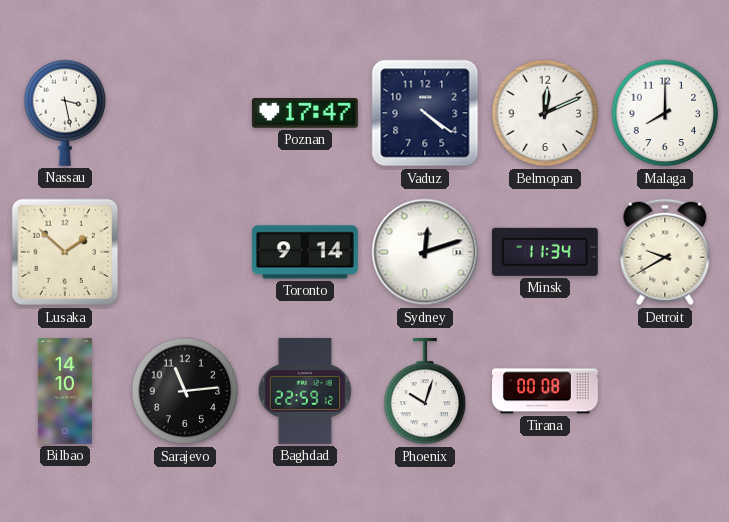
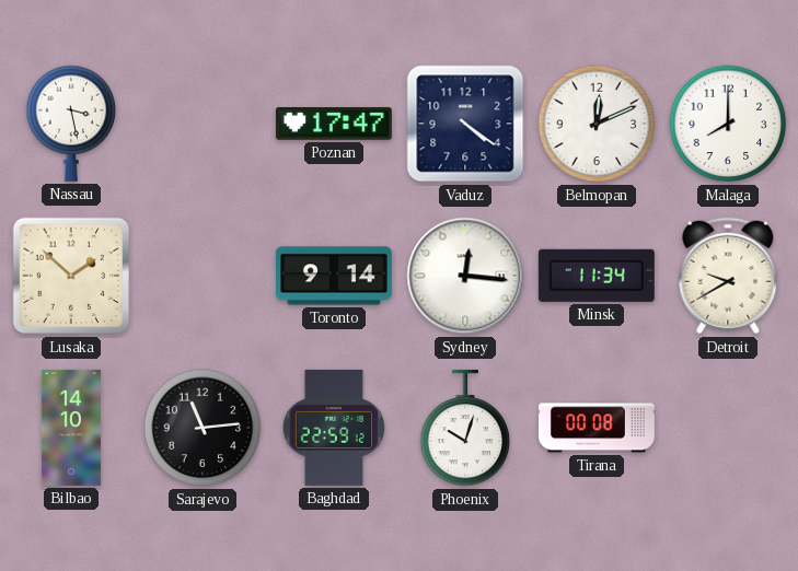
Sydney: 12:12 -> 12:16 (465, 276)
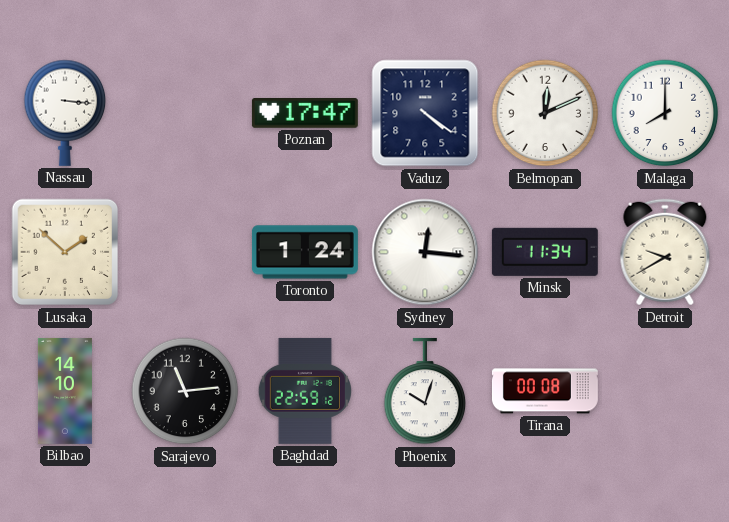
Nassau: 3:28 -> 3:16 (65, 113)
Toronto: 9:14 -> 1:24 (305, 252)
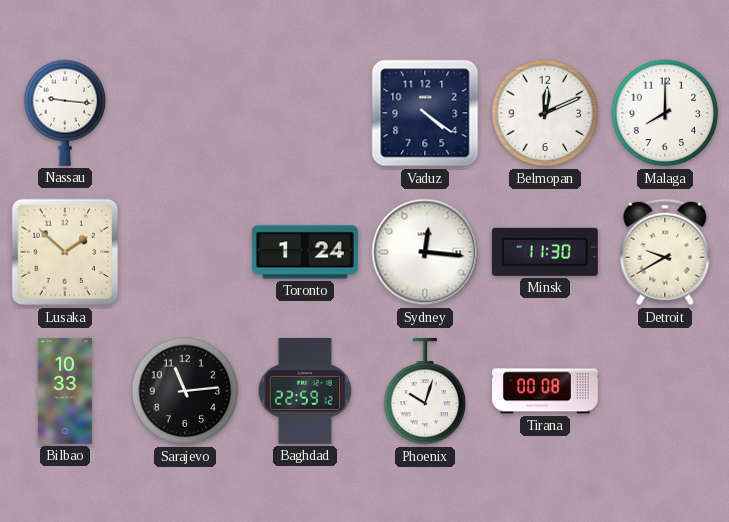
Nassau: 3:16 -> 9:16 (65, 113)
Poznan: 17:47 -> none (305, 114)
Minsk: 11:34 -> 11:30 (545, 252)
Bilbao: 14:10 -> 10:33 (65, 391)
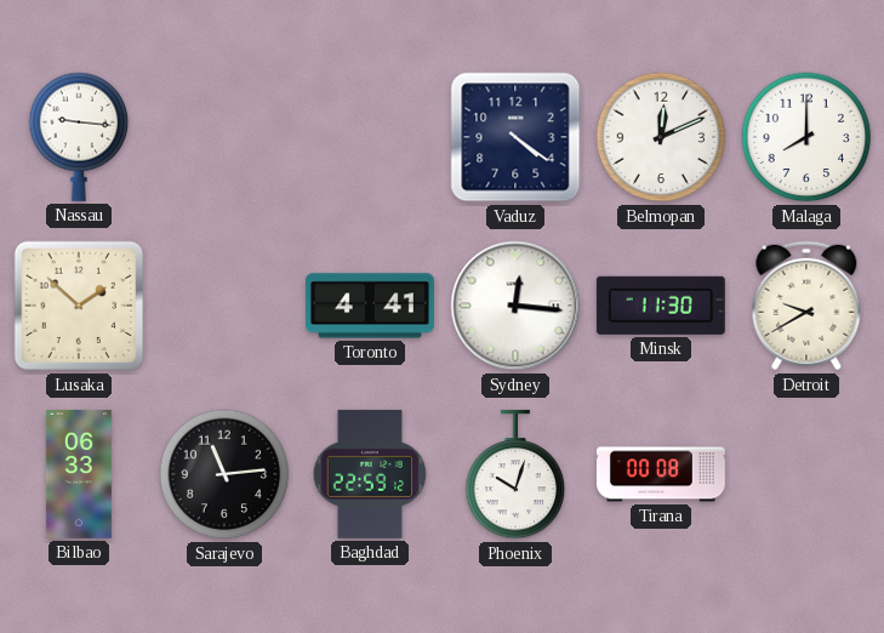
Toronto: 1:24 -> 4:41 (370, 306)
Bilbao: 10:33 -> 06:33 (79, 474)
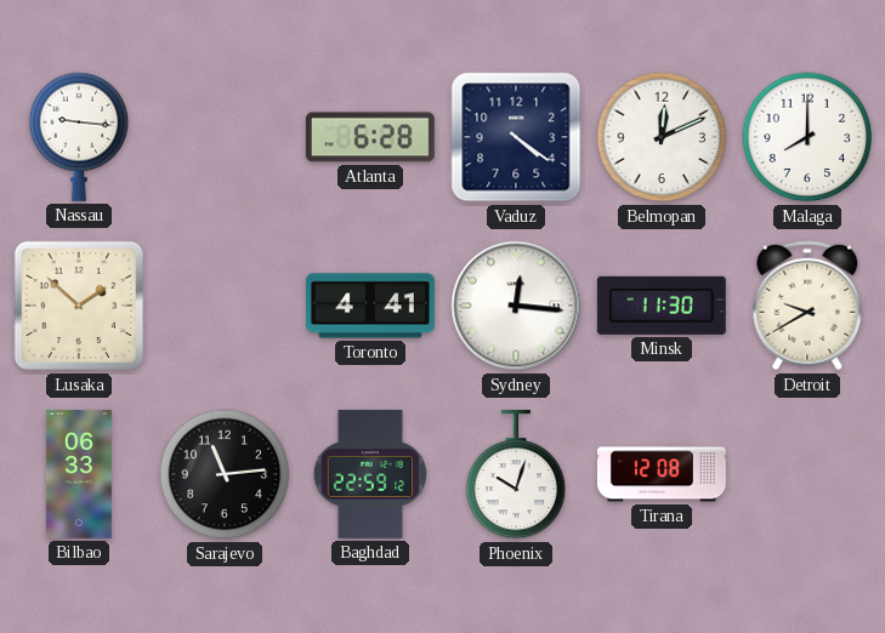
Atlanta: none -> 6:28 (370, 137)
Tirana: 00:08 -> 12:08 (662, 474)
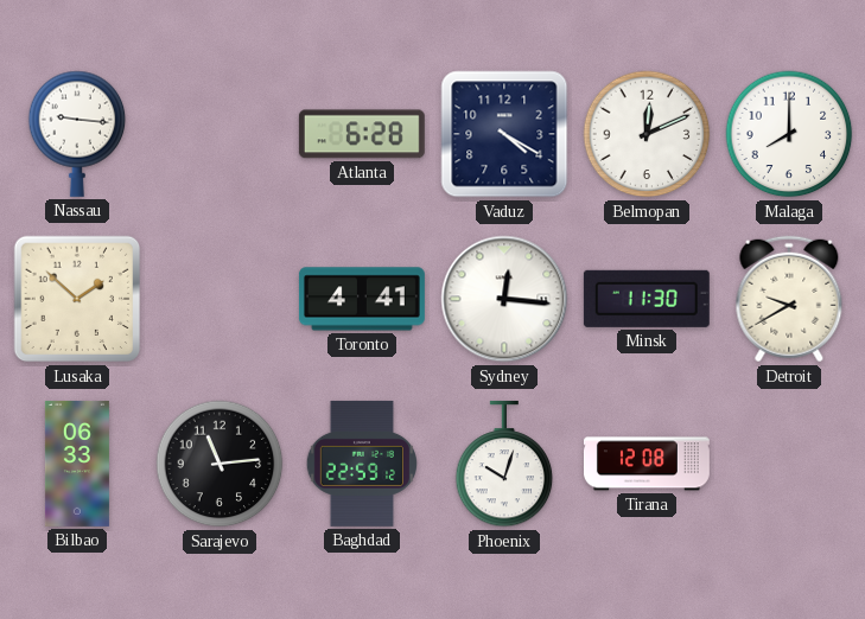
Vaduz: 4:21 -> 4:20 (504, 134)
